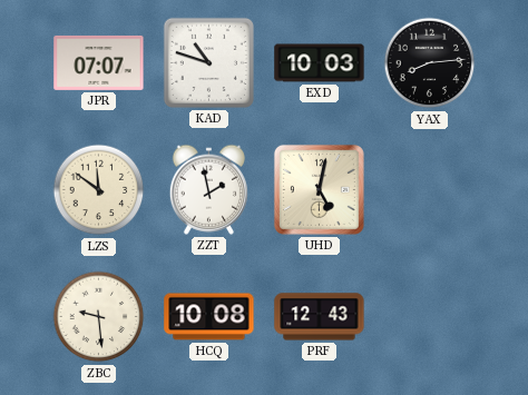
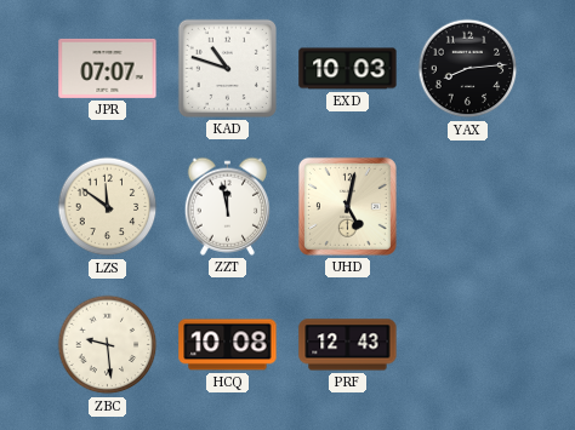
ZZT: 1:58 -> 11:58 (227, 206)
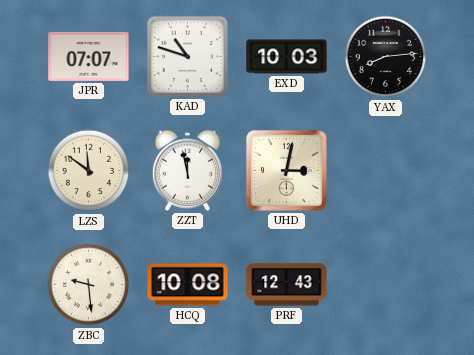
UHD: 5:02 -> 3:02 (286, 170)
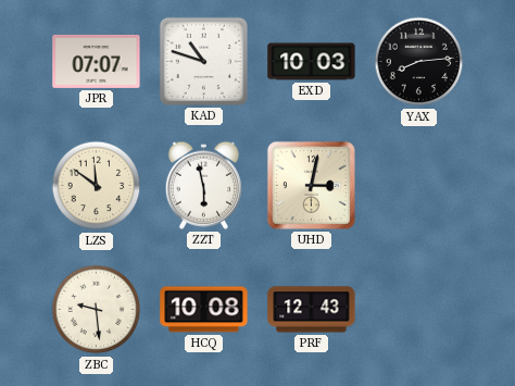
ZZT: 11:58 -> 5:58 (203, 185)
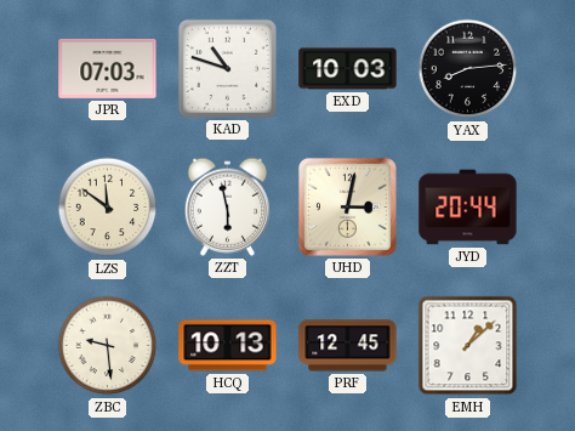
JPR: 07:07 -> 07:03 (108, 68)
JYD: none -> 20:44 (468, 208)
HCQ: 10:08 -> 10:13 (228, 346)
PRF: 12:43 -> 12:45 (348, 346)
EMH: none -> 1:08 (468, 346)
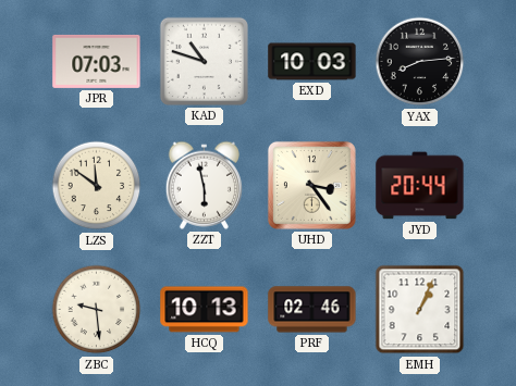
UHD: 3:02 -> 3:24 (311, 185)
PRF: 12:45 -> 02:46 (312, 310)
EMH: 1:08 -> 1:04 (420, 310)
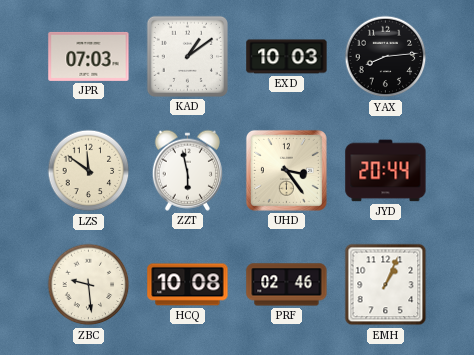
KAD: 10:48 -> 1:09 (187, 56)
HCQ: 10:13 -> 10:08 (188, 285)
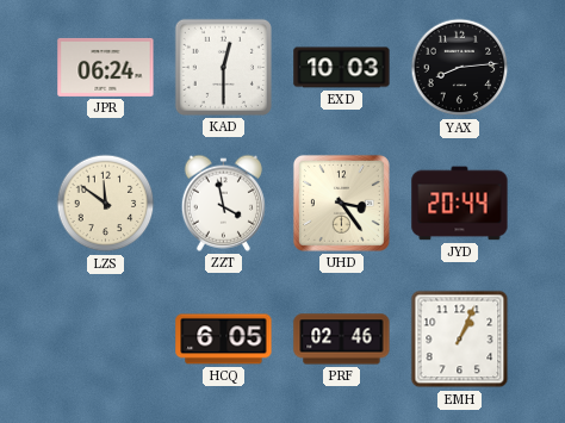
JPR: 07:03 -> 06:24 (106, 67)
KAD: 1:09 -> 12:30 (223, 67)
ZZT: 5:58 -> 3:58 (223, 203)
ZBC: 9:29 -> none (89, 285)
HCQ: 10:08 -> 6:05 (224, 340)
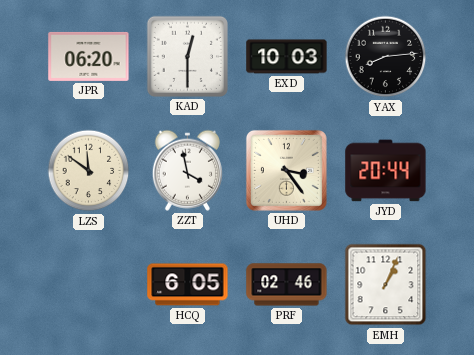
JPR: 06:24 -> 06:20 (89, 56)
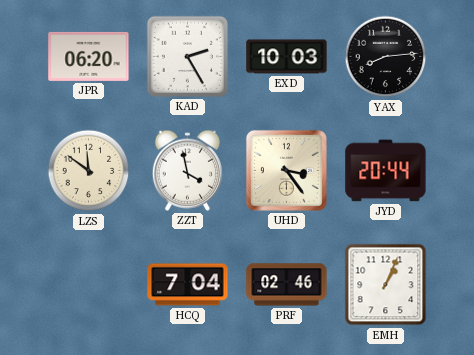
KAD: 12:30 -> 2:25 (187, 56)
HCQ: 6:05 -> 7:04 (188, 285)
